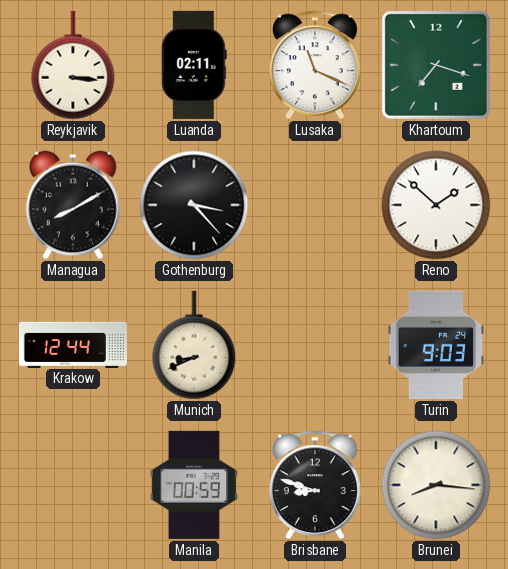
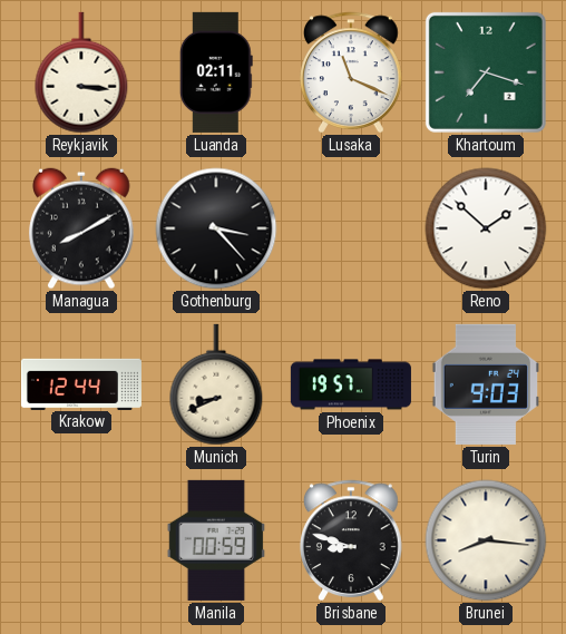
Phoenix: none -> 19:57 (351, 384)
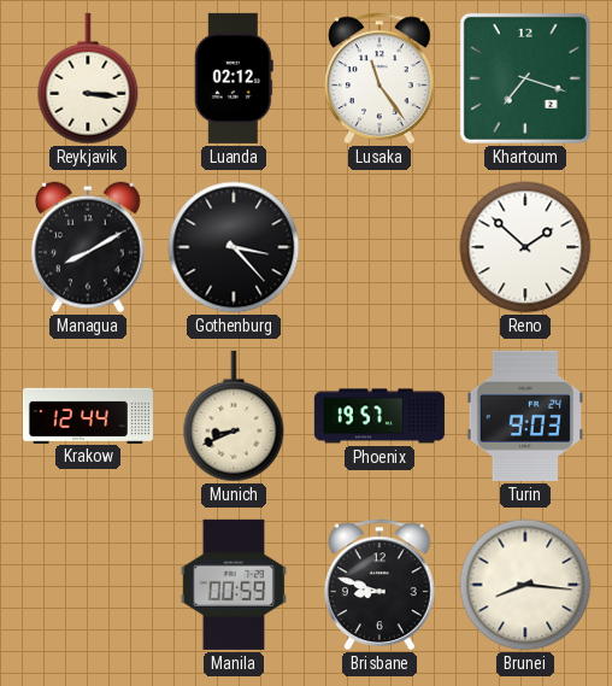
Luanda: 02:11 -> 02:12 (234, 78)
Lusaka: 11:19 -> 11:24 (381, 78)
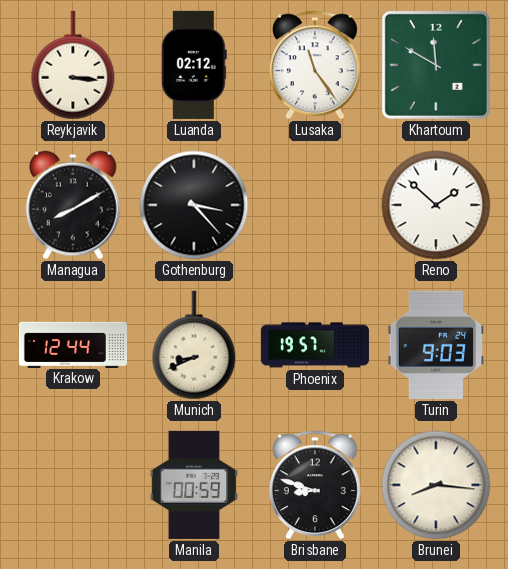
Khartoum: 7:18 -> 11:50 (436, 65)
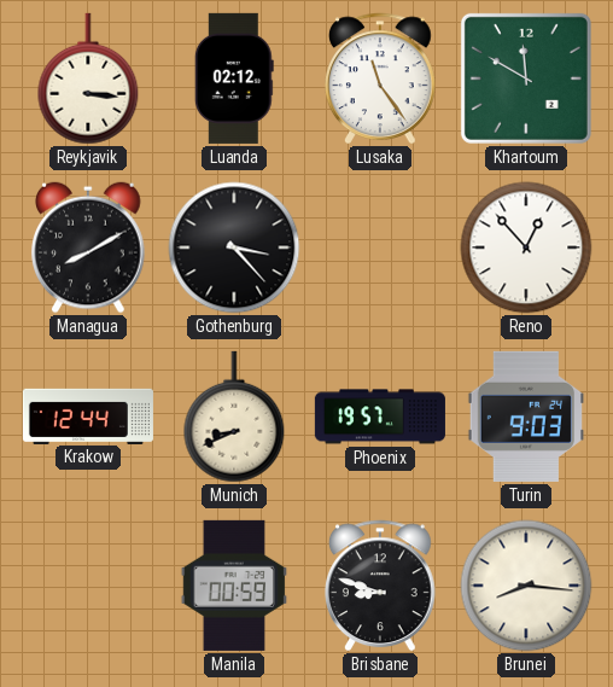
Reno: 1:52 -> 12:53 (526, 248)
